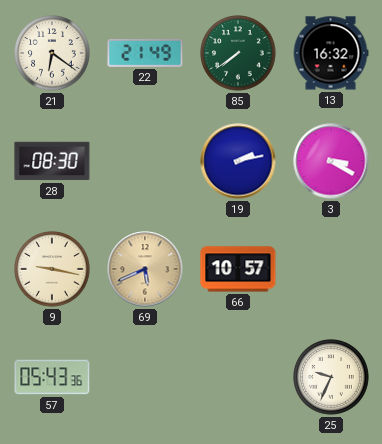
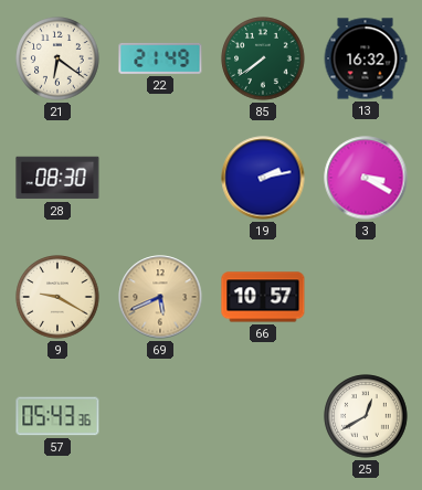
9: 9:17 -> 9:20 (57, 297)
25: 9:34 -> 12:40 (366, 416)
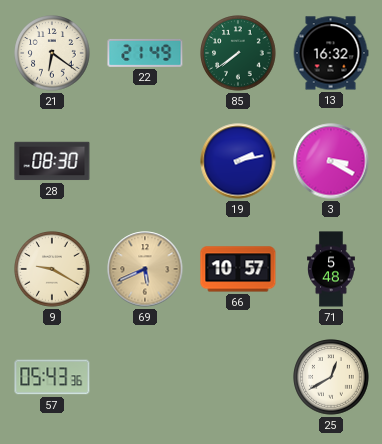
71: none -> 5:48 (331, 269)
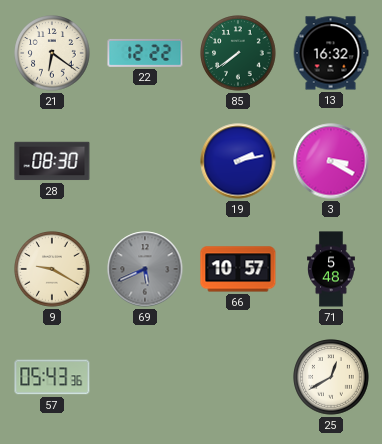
22: 21:49 -> 12:22 (145, 53)
69 dial: champagne -> grey (145, 269)
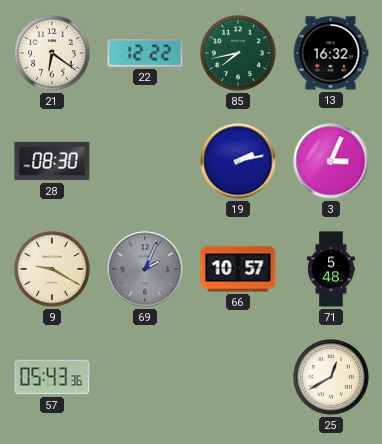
85: 7:39 -> 7:43 (238, 53)
3: 3:20 -> 3:04 (331, 161)
69: 5:41 -> 2:04 (145, 269)
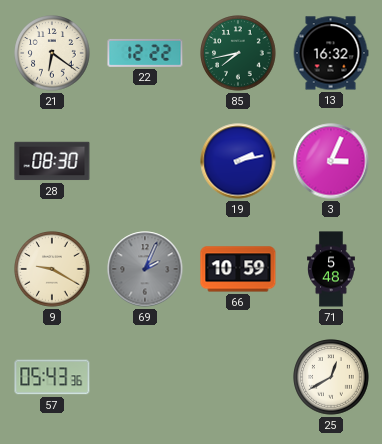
66: 10:57 -> 10:59 (238, 269)
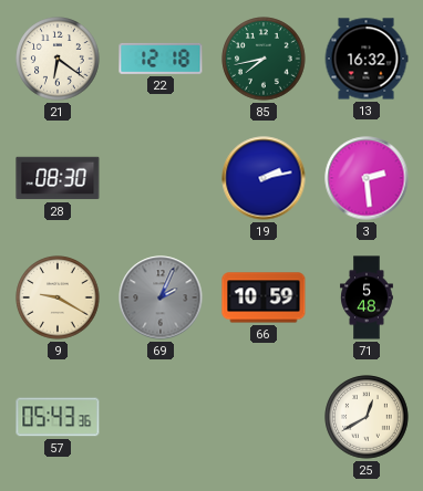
22: 12:22 -> 12:18 (161, 59)
3: 3:04 -> 2:29 (367, 178)
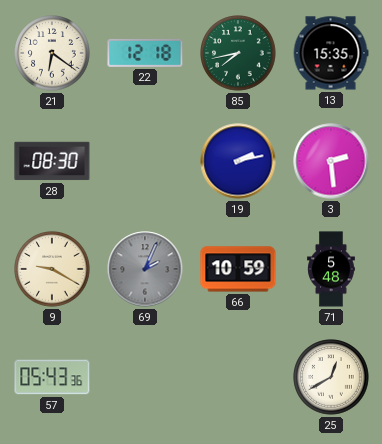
13: 16:32 -> 15:35 (331, 53)
